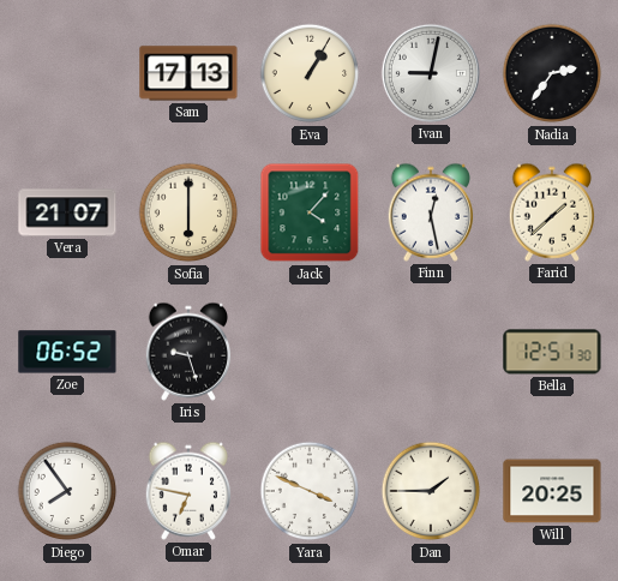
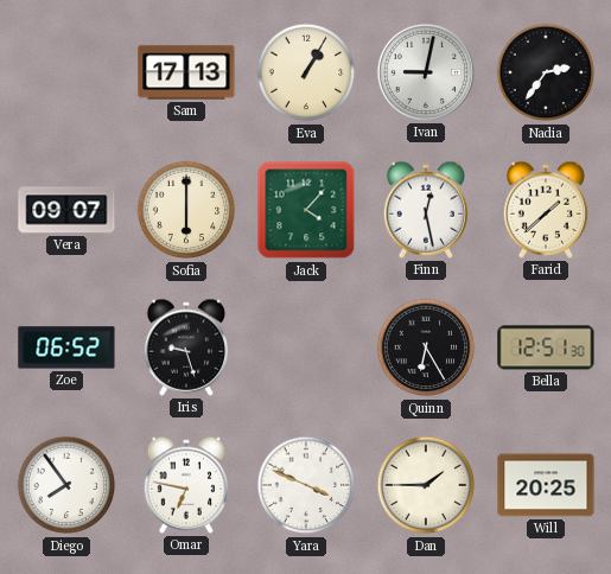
Vera: 21:07 -> 09:07 (66, 210)
Quinn: none -> 6:25 (426, 347)
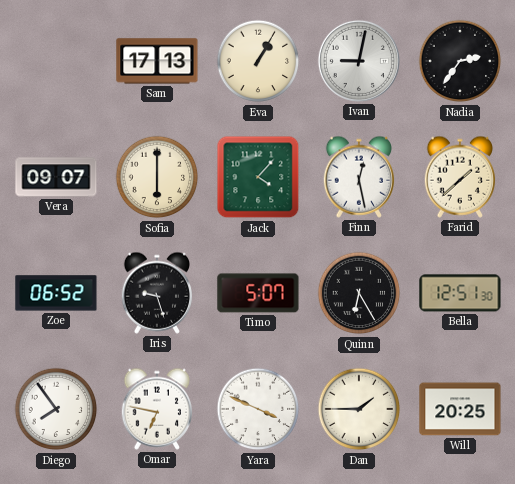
Timo: none -> 5:07 (258, 293)
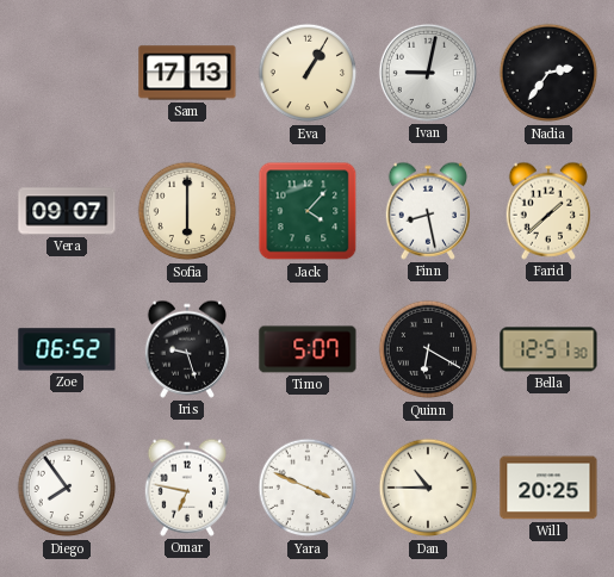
Finn: 12:28 -> 8:28 (428, 211)
Quinn: 6:25 -> 6:20 (428, 349)
Dan: 1:45 -> 10:45 (428, 488)
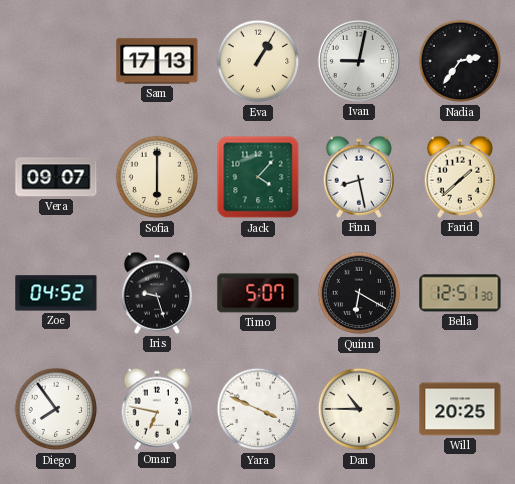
Zoe: 06:52 -> 04:52 (56, 293)
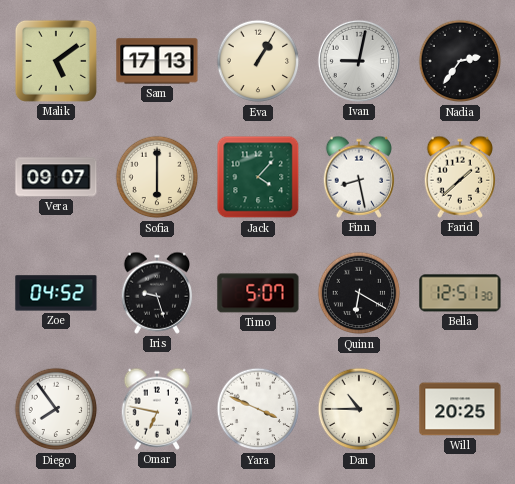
Malik: none -> 5:09 (56, 61)
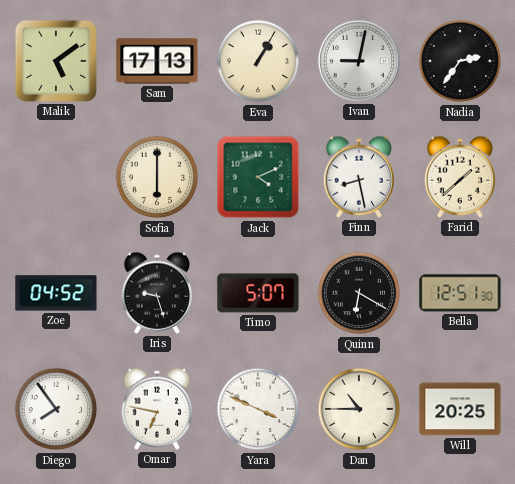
Vera: 09:07 -> none (56, 177)
Jack: 4:07 -> 4:11 (258, 177)
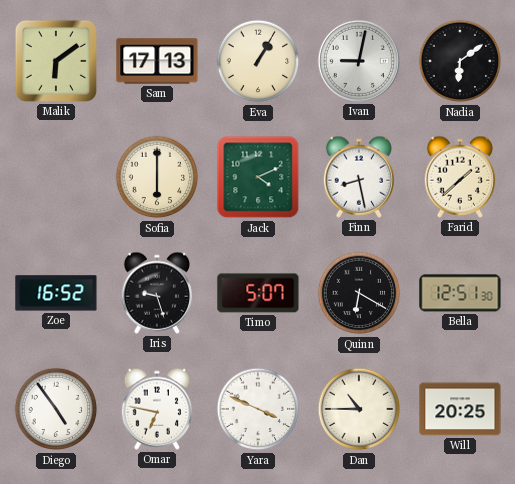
Malik: 5:09 -> 6:09 (56, 61)
Nadia: 2:36 -> 6:09 (460, 61)
Zoe: 04:52 -> 16:52 (56, 293)
Diego: 7:54 -> 4:54 (56, 409)
